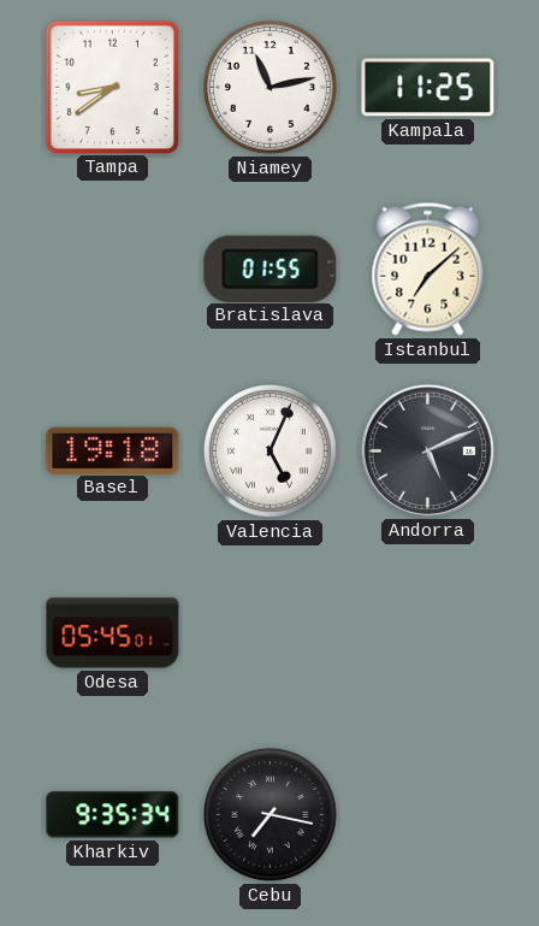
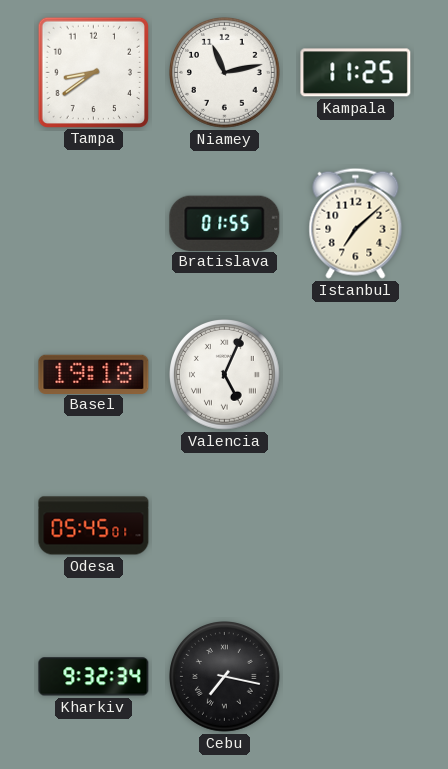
Andorra: 5:11 -> none (427, 450)
Kharkiv: 9:35 -> 9:32 (94, 677)
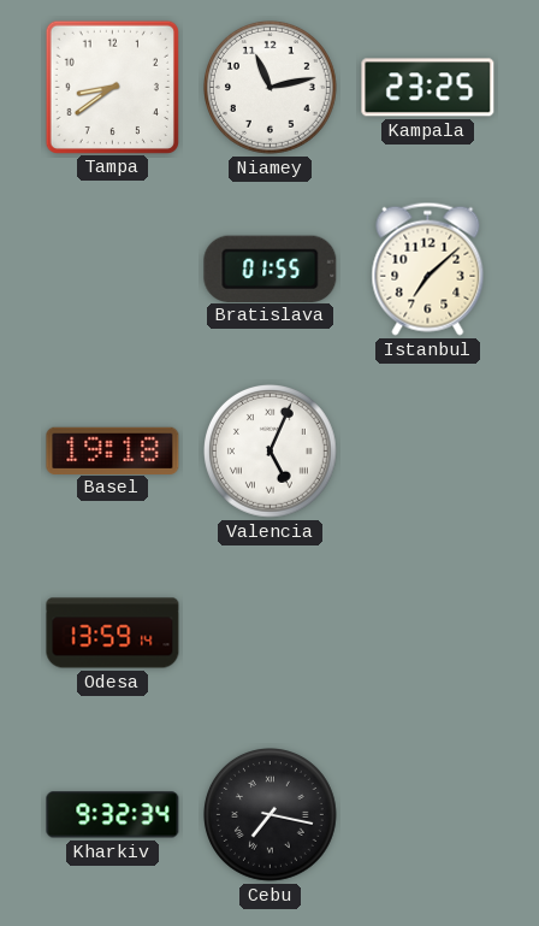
Kampala: 11:25 -> 23:25 (428, 88)
Odesa: 05:45 -> 13:59 (113, 633)
